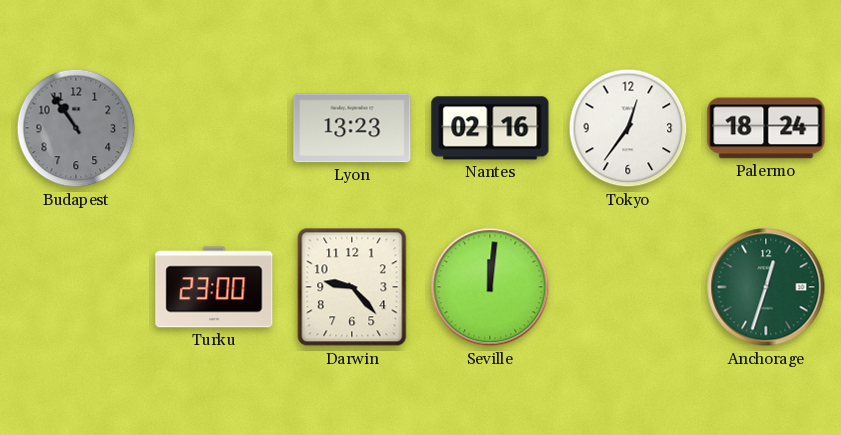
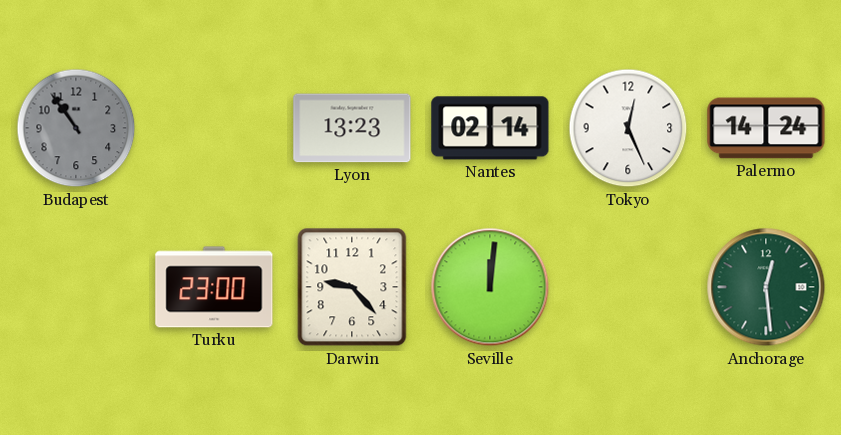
Nantes: 02:16 -> 02:14 (490, 128)
Tokyo: 12:36 -> 12:26 (628, 128)
Palermo: 18:24 -> 14:24 (766, 128)
Anchorage: 12:33 -> 12:29 (766, 287)
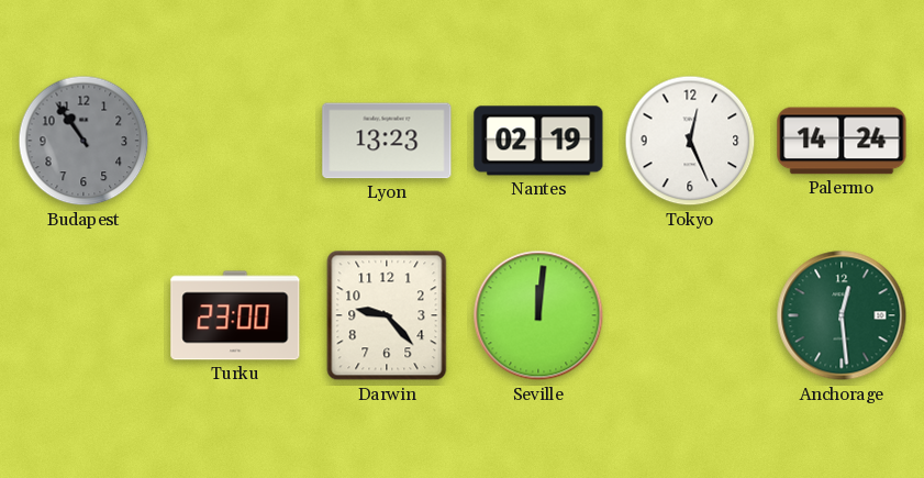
Nantes: 02:14 -> 02:19 (538, 141)
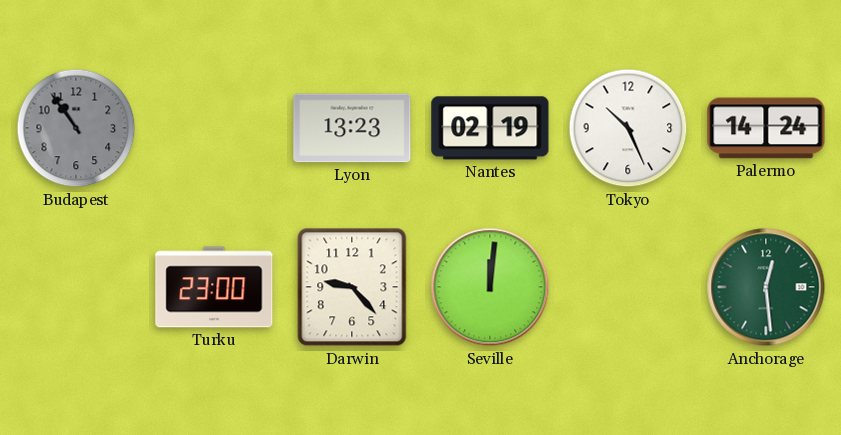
Tokyo: 12:26 -> 10:26 (628, 128)
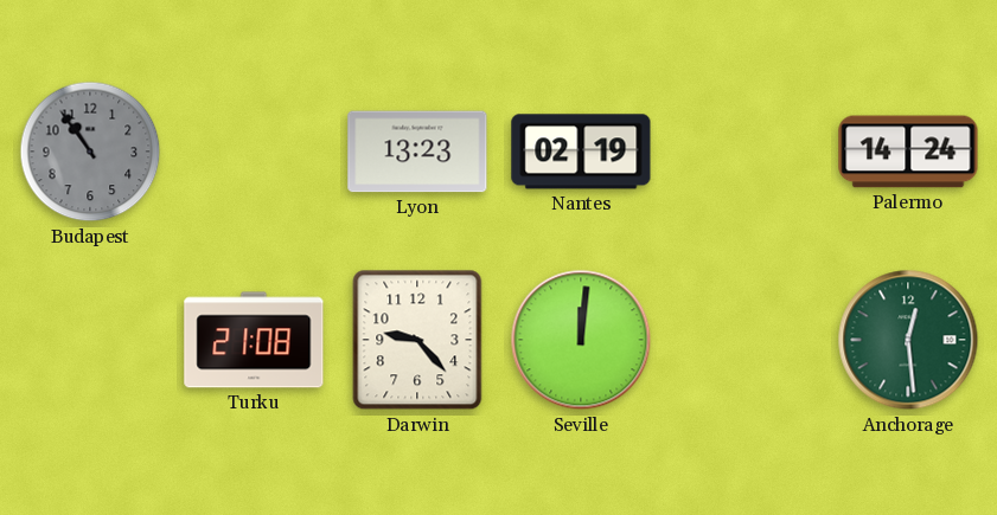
Tokyo: 10:26 -> none (628, 128)
Turku: 23:00 -> 21:08 (254, 340)
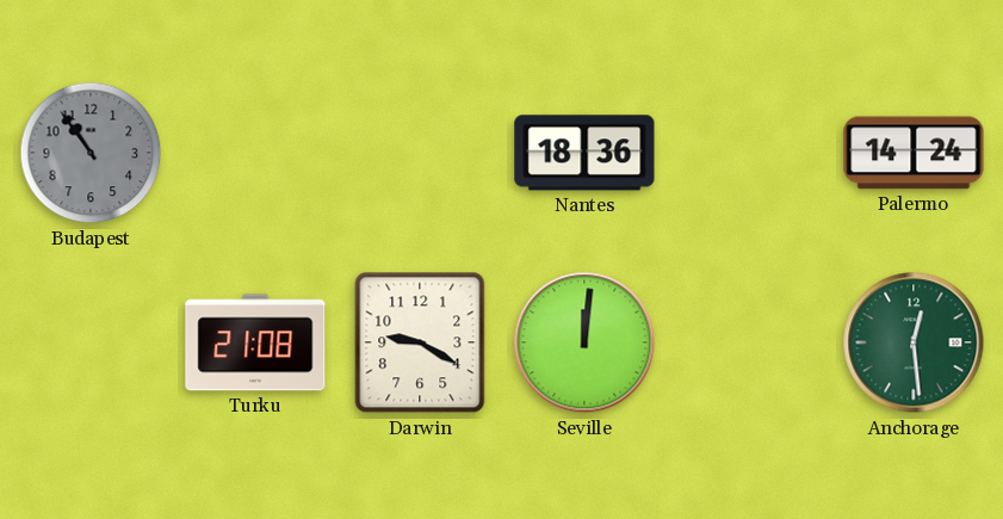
Lyon: 13:23 -> none (417, 152)
Nantes: 02:19 -> 18:36 (584, 153)
Darwin: 9:23 -> 9:20 (420, 342)
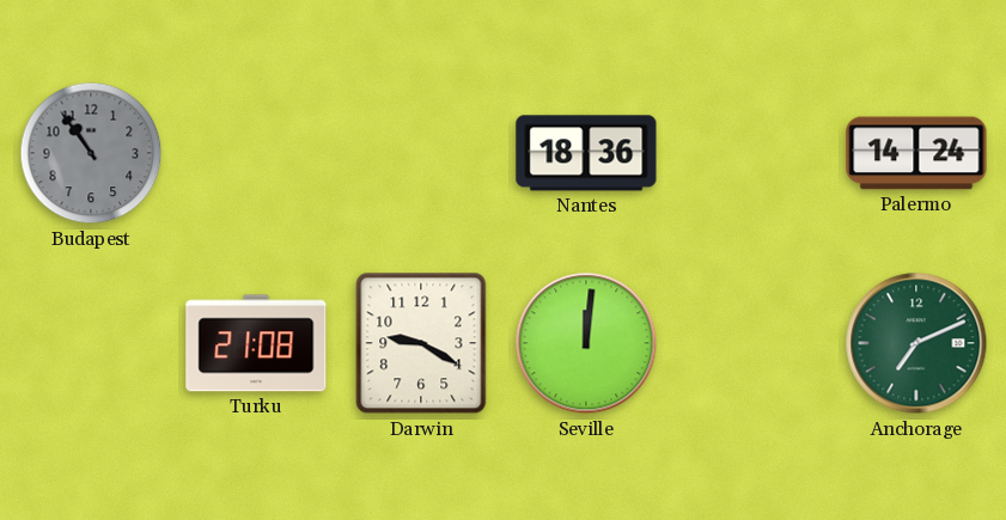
Anchorage: 12:29 -> 7:11 (916, 343)
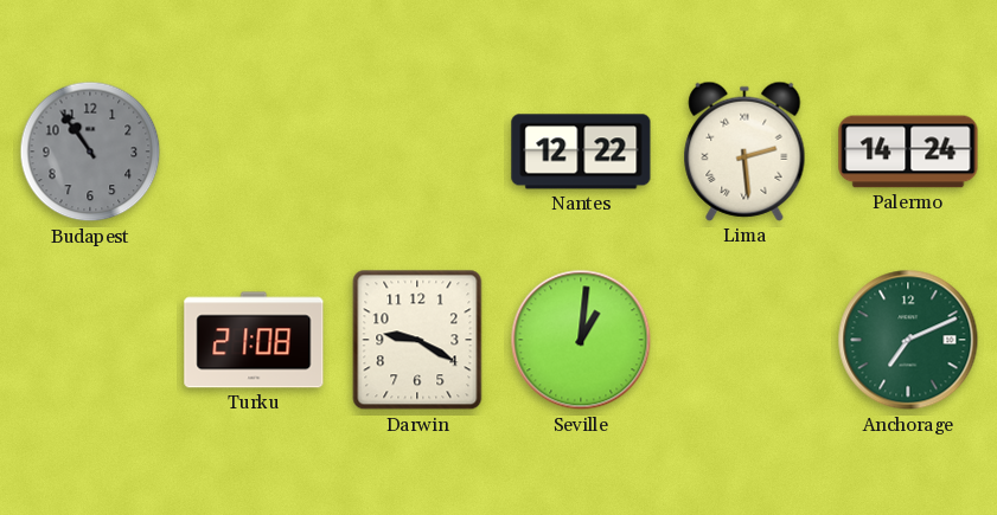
Nantes: 18:36 -> 12:22 (581, 152)
Lima: none -> 2:29 (744, 152)
Seville: 12:01 -> 1:01 (581, 340)
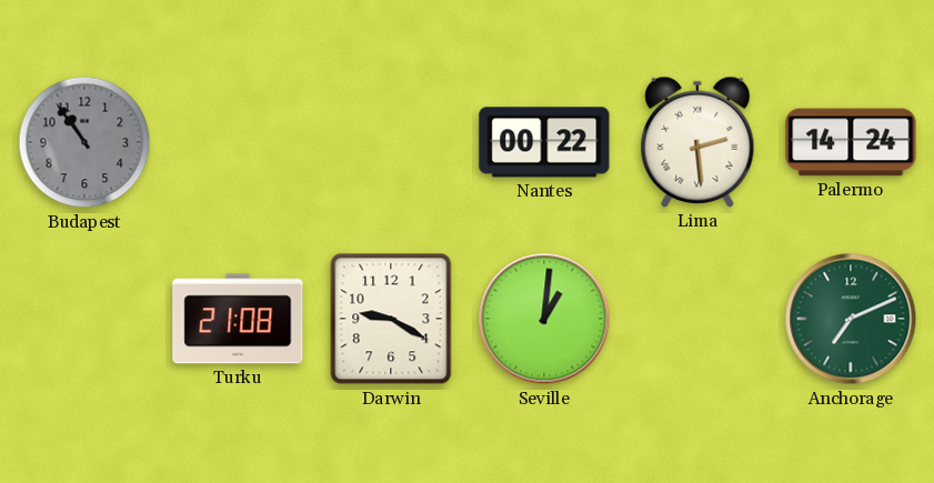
Nantes: 12:22 -> 00:22 (544, 142)
